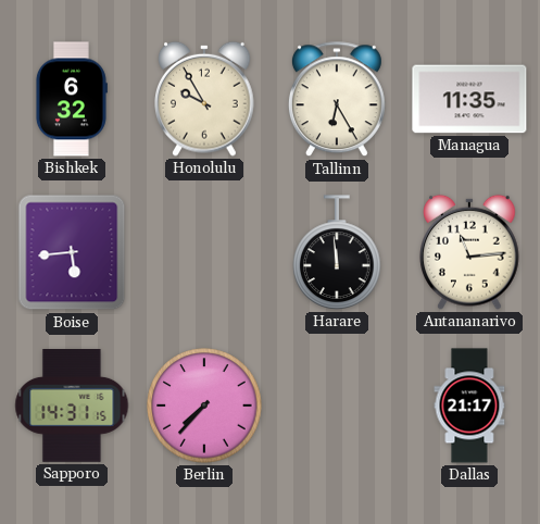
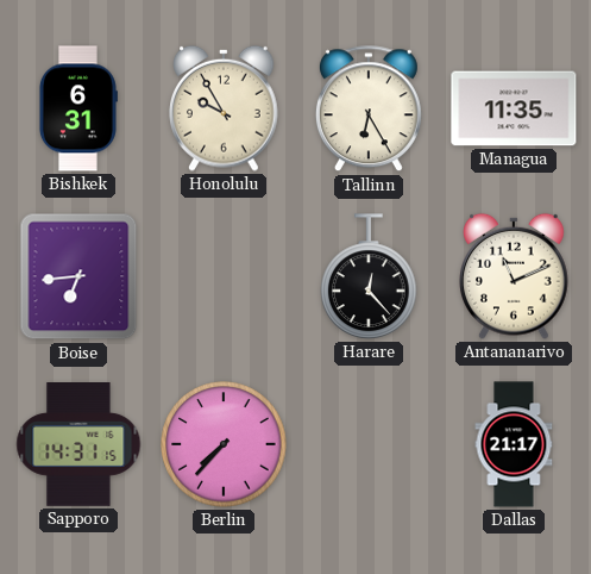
Bishkek: 6:32 -> 6:31 (77, 108)
Boise: 5:44 -> 6:44 (78, 276)
Harare: 11:59 -> 12:23 (369, 276)
Antananarivo: 11:14 -> 11:11 (514, 276)
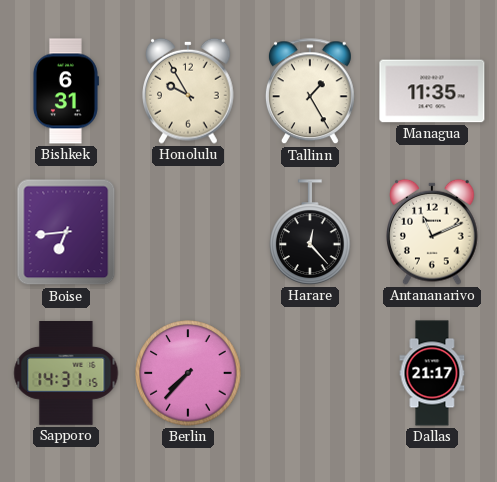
Tallinn: 6:25 -> 1:25 (310, 92)
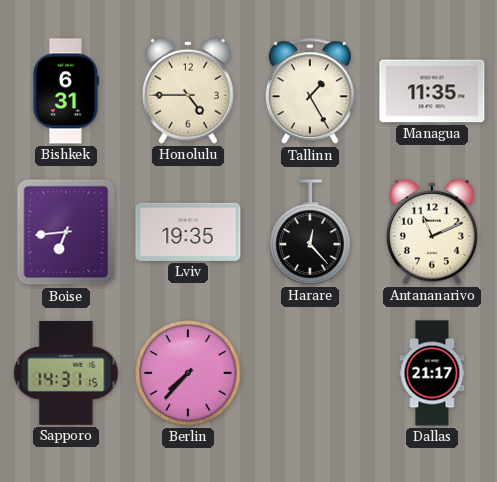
Honolulu: 9:55 -> 4:45 (188, 91)
Lviv: none -> 19:35 (188, 232)
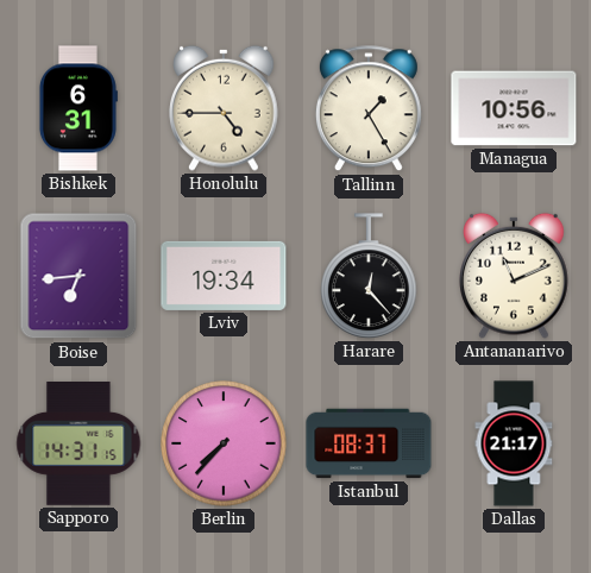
Managua: 11:35 -> 10:56 (514, 108)
Lviv: 19:35 -> 19:34 (224, 276)
Istanbul: none -> 08:37 (369, 443)
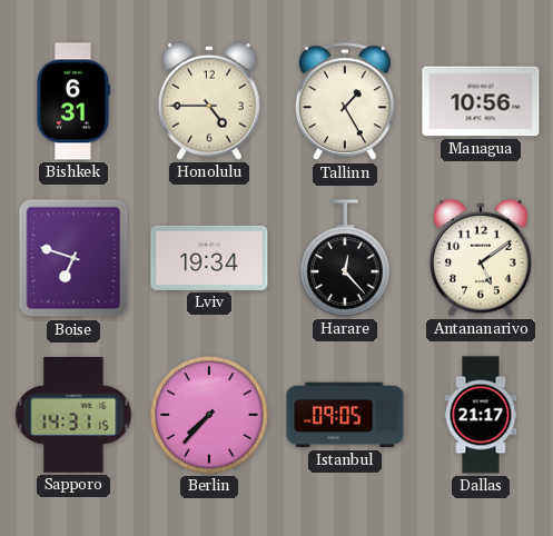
Boise: 6:44 -> 6:48 (73, 258)
Antananarivo: 11:11 -> 5:09 (481, 258)
Istanbul: 08:37 -> 09:05 (345, 415)
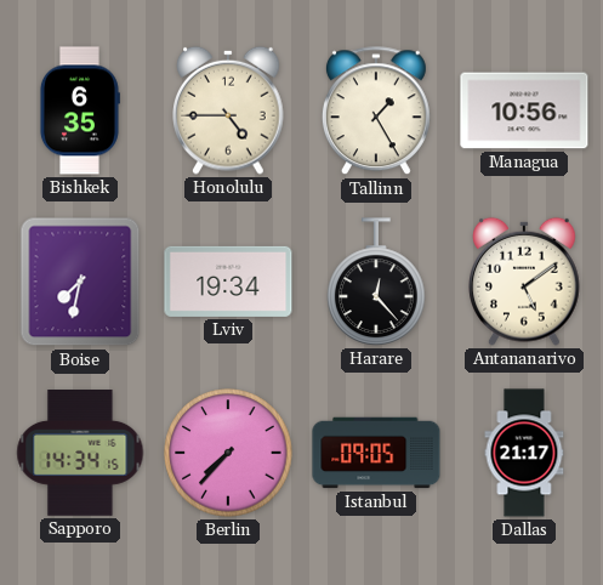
Bishkek: 6:31 -> 6:35 (79, 110)
Boise: 6:48 -> 7:32 (80, 282)
Sapporo: 14:31 -> 14:34 (80, 454)
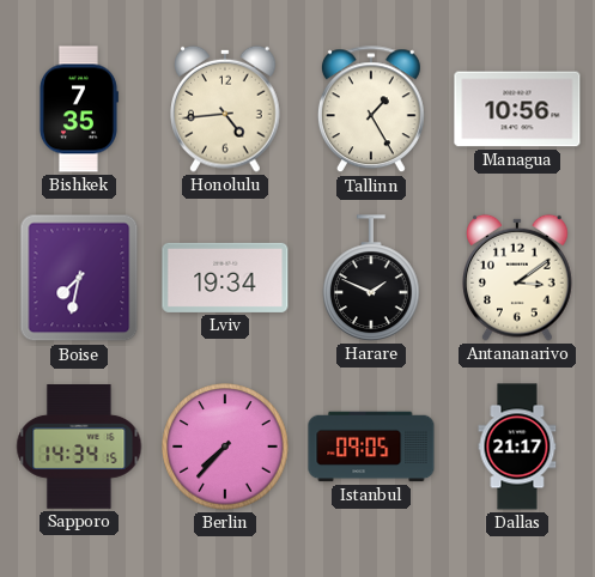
Bishkek: 6:35 -> 7:35 (78, 109)
Honolulu: 4:45 -> 4:44 (225, 109)
Harare: 12:23 -> 1:49 (371, 278)
Antananarivo: 5:09 -> 3:09 (517, 278)
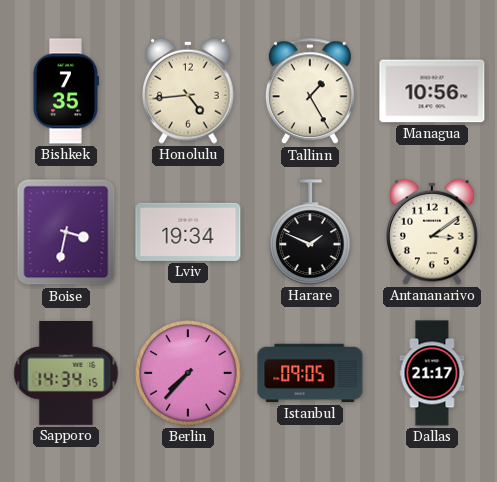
Boise: 7:32 -> 3:32 (66, 232)
